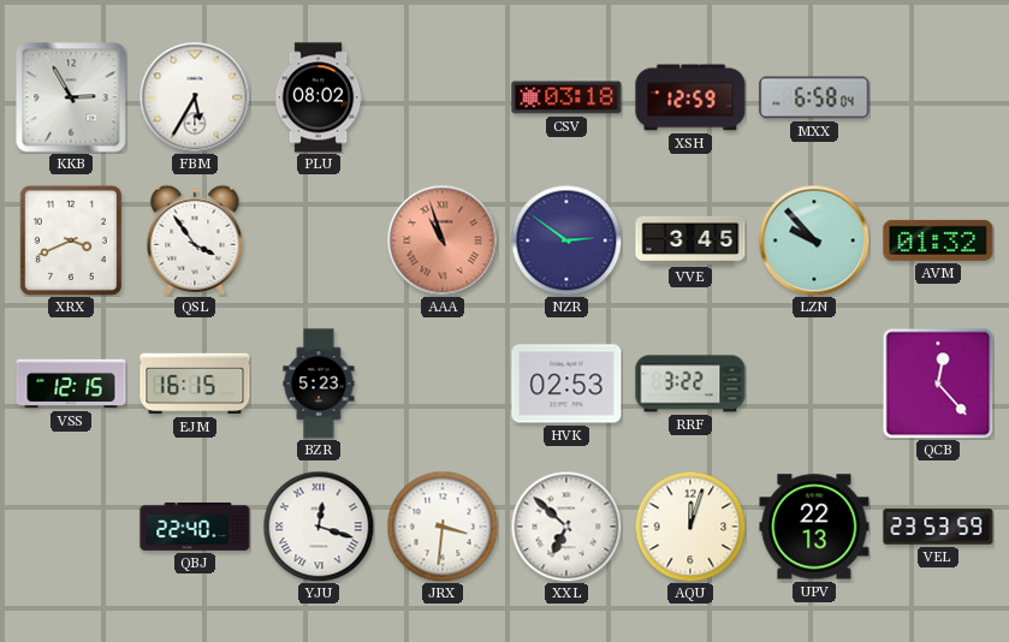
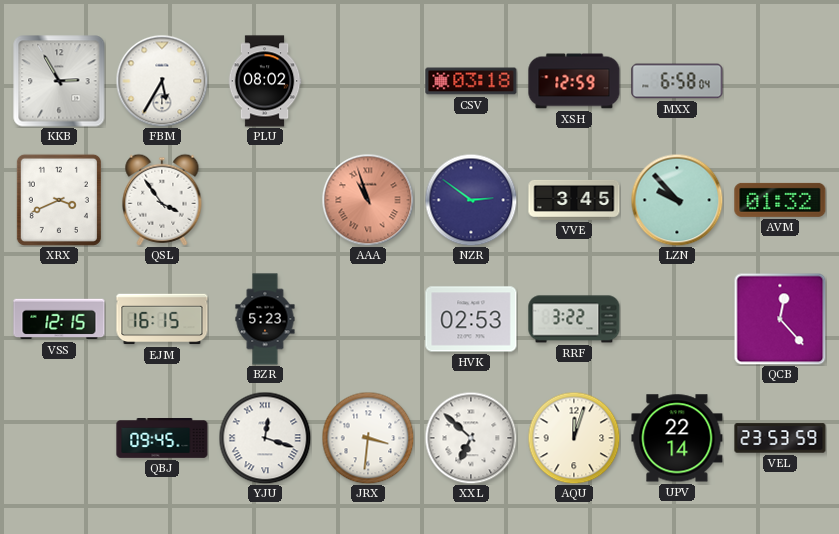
QBJ: 22:40 -> 09:45 (162, 439)
UPV: 22:13 -> 22:14 (677, 438)
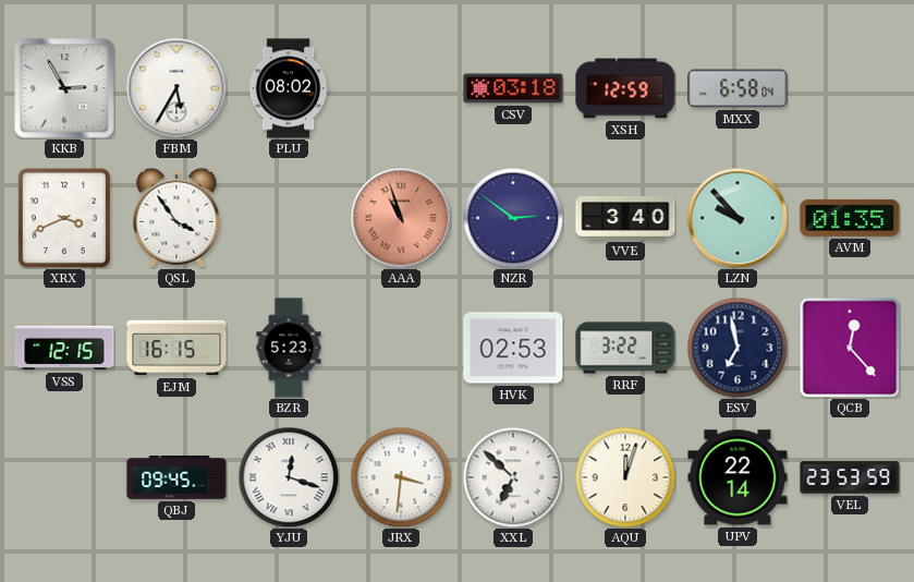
VVE: 3:45 -> 3:40 (625, 218)
AVM: 01:32 -> 01:35 (850, 218)
ESV: none -> 6:58 (738, 348)
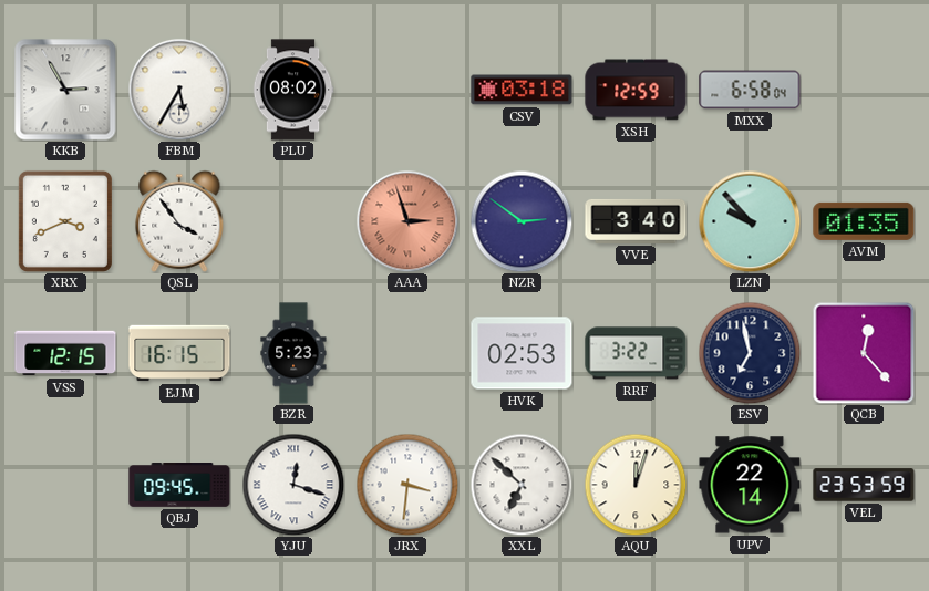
AAA: 10:57 -> 2:57 (407, 221)
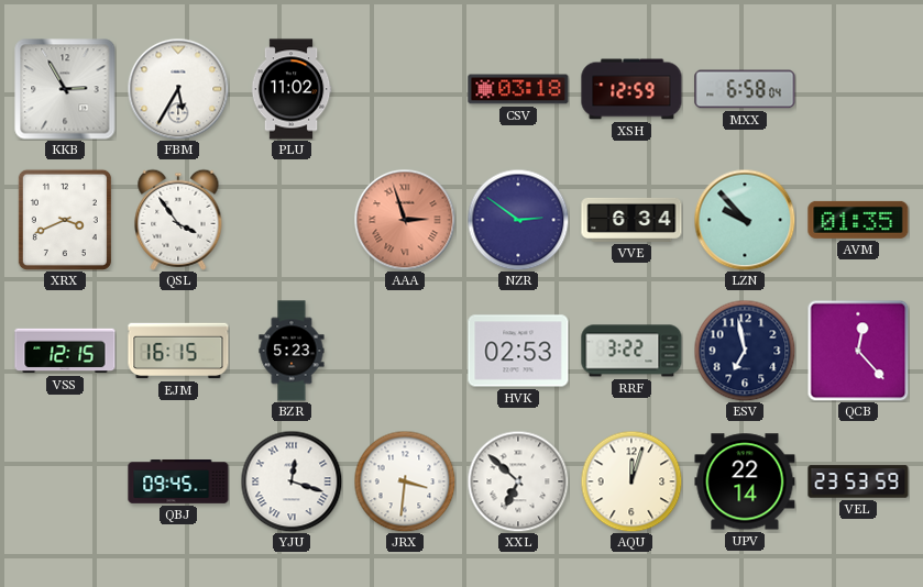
PLU: 08:02 -> 11:02 (292, 89)
VVE: 3:40 -> 6:34 (631, 220)
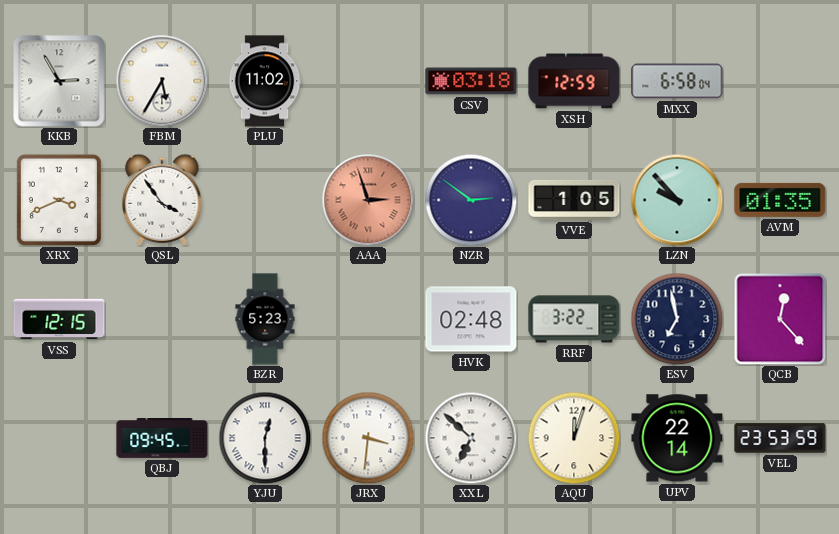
VVE: 6:34 -> 1:05 (574, 200)
EJM: 16:15 -> none (178, 351)
HVK: 02:53 -> 02:48 (471, 319)
YJU: 12:18 -> 12:30 (265, 438)
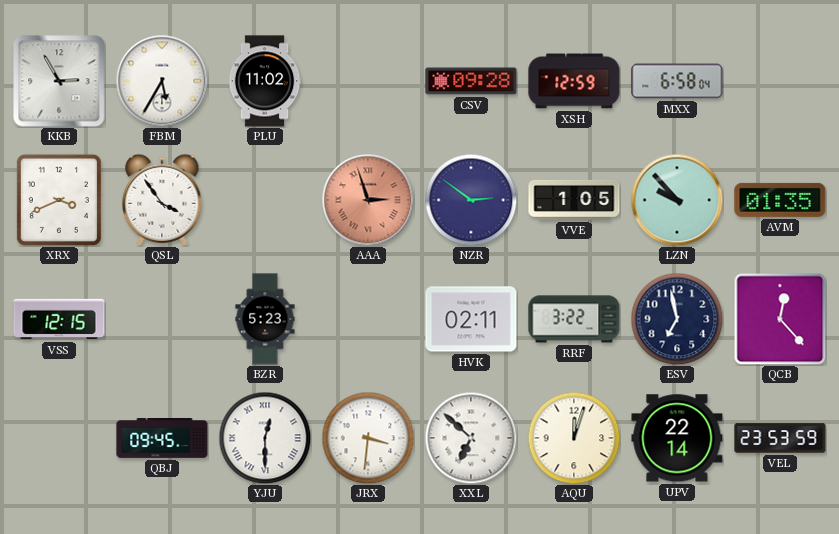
CSV: 03:18 -> 09:28 (471, 81)
HVK: 02:48 -> 02:11 (471, 319)
